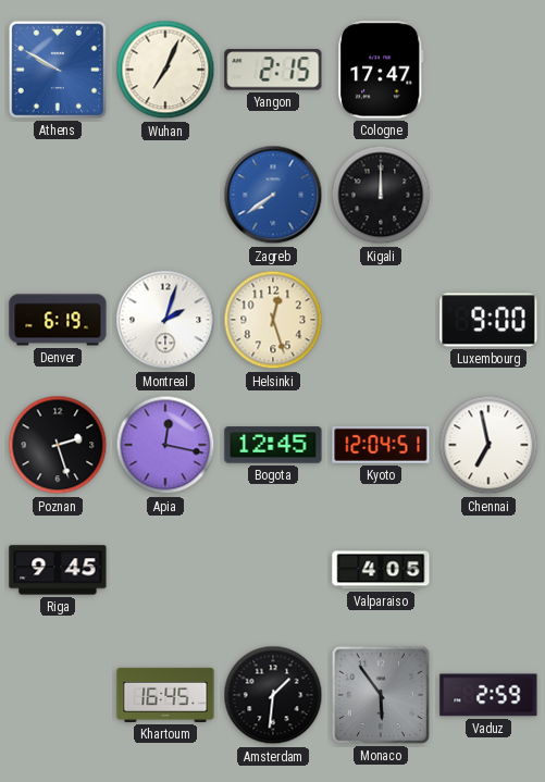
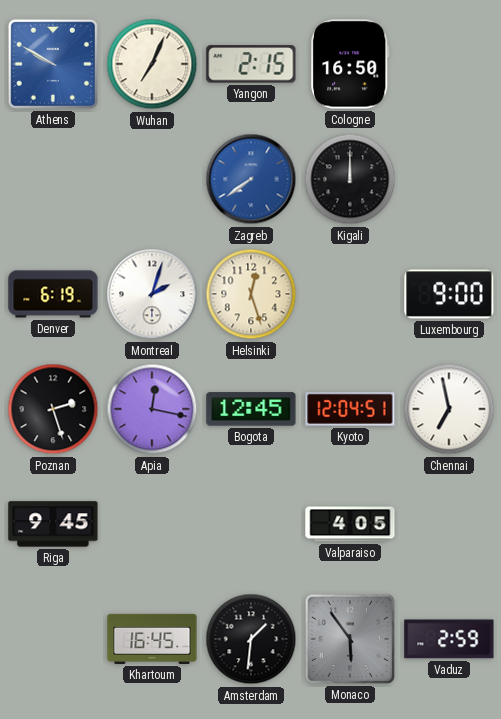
Cologne: 17:47 -> 16:50 (350, 64)
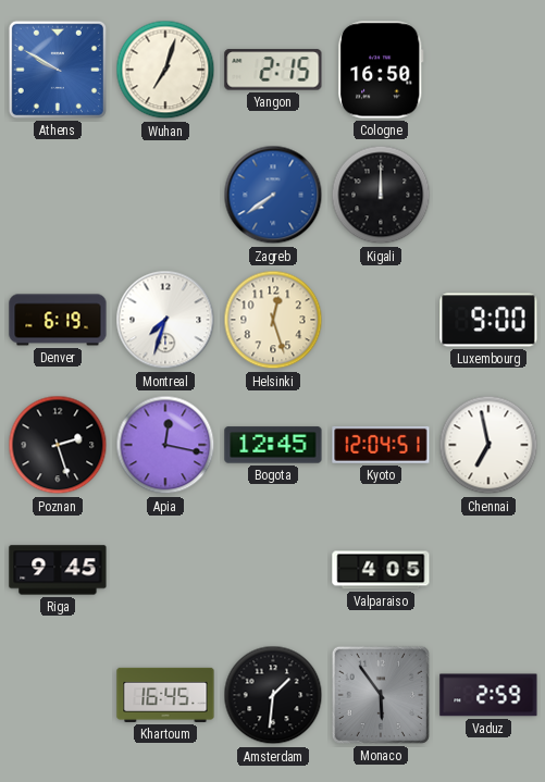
Wuhan: 7:04 -> 7:03 (165, 70)
Montreal: 2:03 -> 7:33 (165, 320)
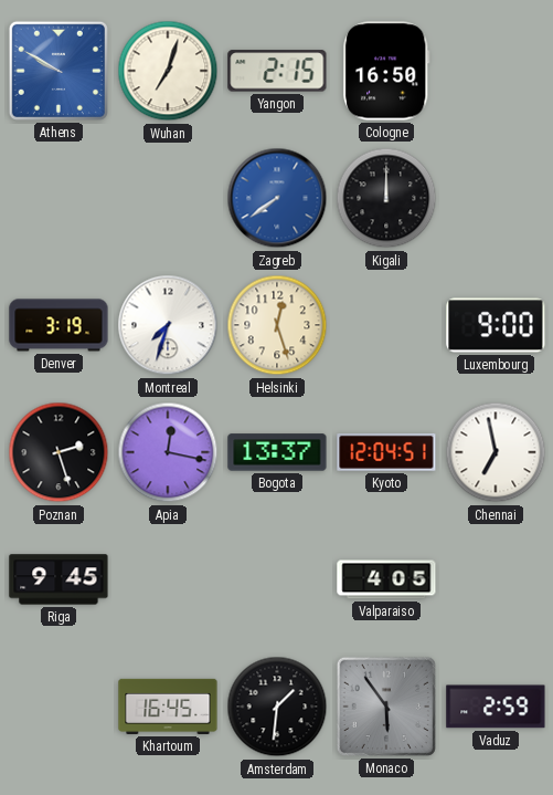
Denver: 6:19 -> 3:19 (59, 325)
Bogota: 12:45 -> 13:37 (277, 452)
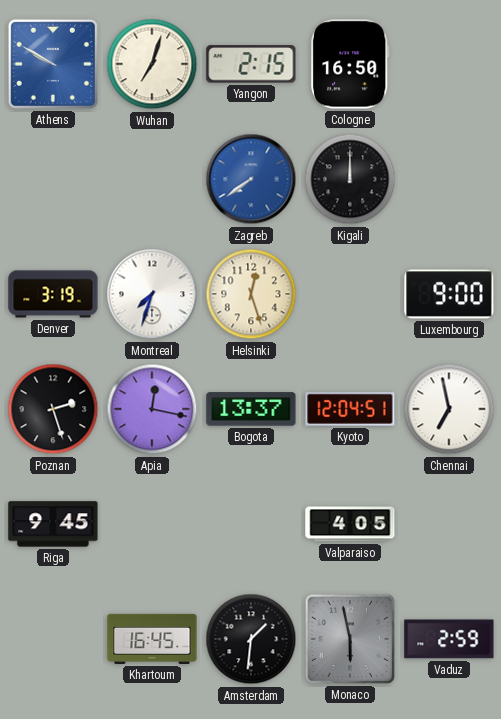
Monaco: 5:54 -> 5:58 (350, 639)
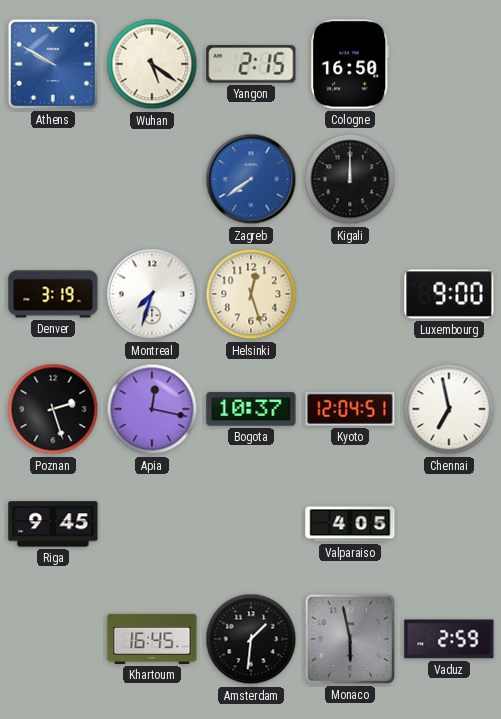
Wuhan: 7:03 -> 5:21 (152, 64)
Bogota: 13:37 -> 10:37 (251, 409)
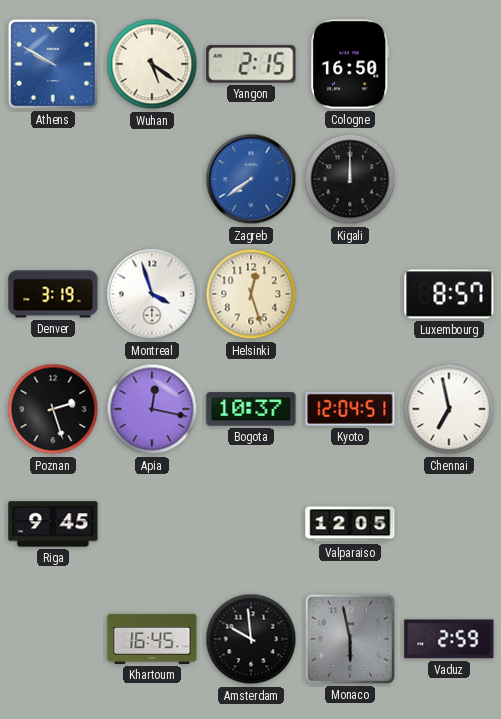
Montreal: 7:33 -> 3:57 (152, 294)
Luxembourg: 9:00 -> 8:57 (449, 294)
Valparaiso: 4:05 -> 12:05 (350, 524)
Amsterdam: 1:31 -> 9:59 (251, 639)
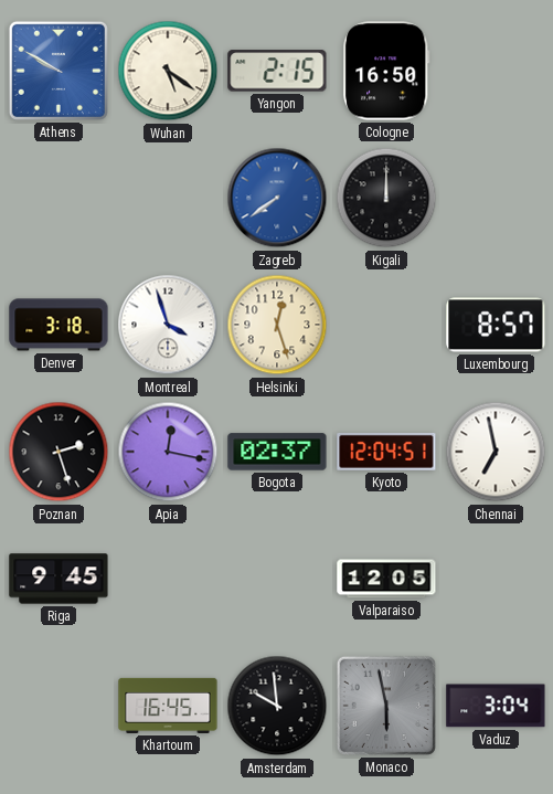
Denver: 3:19 -> 3:18 (59, 325)
Bogota: 10:37 -> 02:37 (277, 452)
Vaduz: 2:59 -> 3:04 (496, 706)
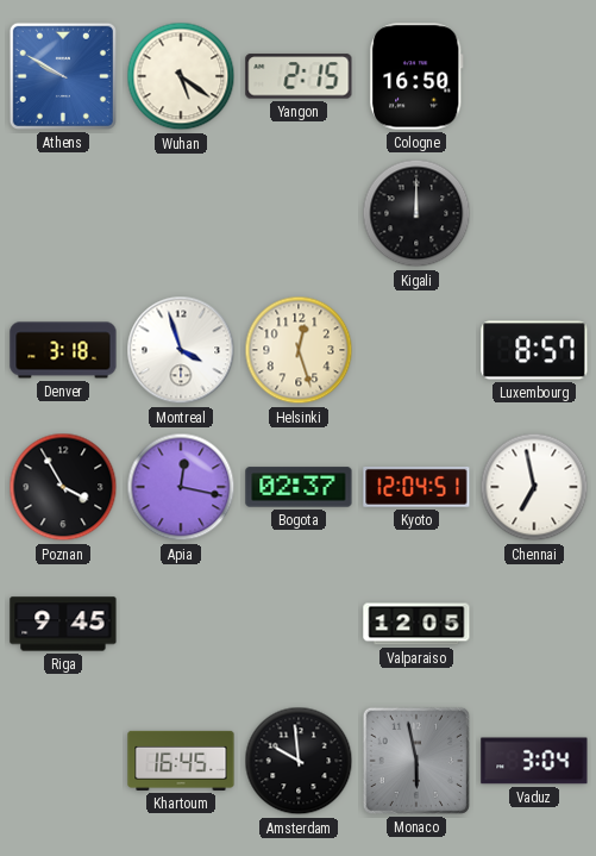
Zagreb: 7:39 -> none (277, 198)
Poznan: 2:27 -> 3:55 (63, 487)
